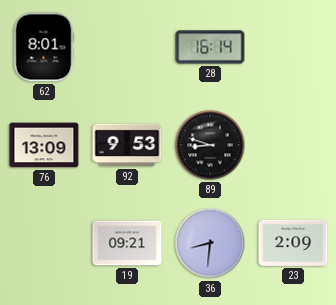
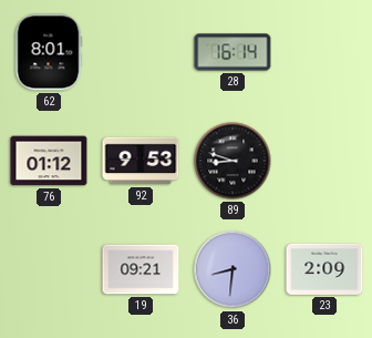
76: 13:09 -> 01:12 (49, 161)
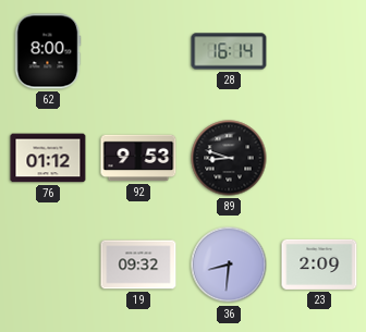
62: 8:01 -> 8:00 (48, 51)
19: 09:21 -> 09:32 (138, 265)
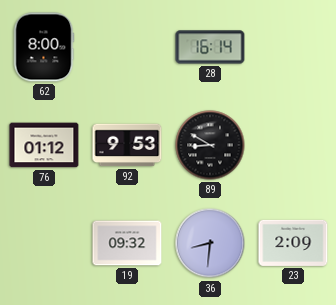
89: 8:48 -> 8:50 (210, 145)
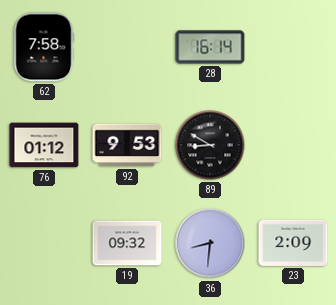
62: 8:00 -> 7:58 (44, 47)
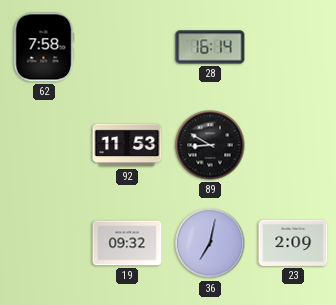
76: 01:12 -> none (44, 145)
92: 9:53 -> 11:53 (127, 145)
36: 8:31 -> 7:02 (210, 243)
